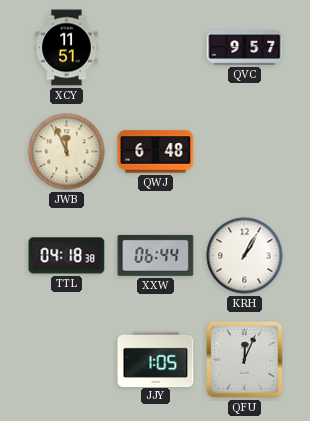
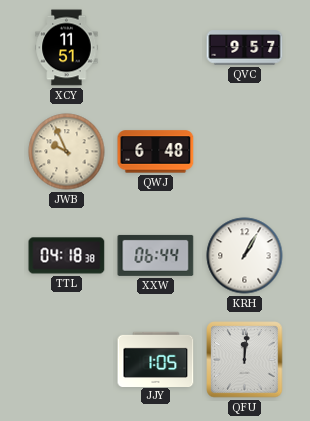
JWB: 11:56 -> 9:56 (67, 152)
QFU: 12:04 -> 12:01 (245, 360)
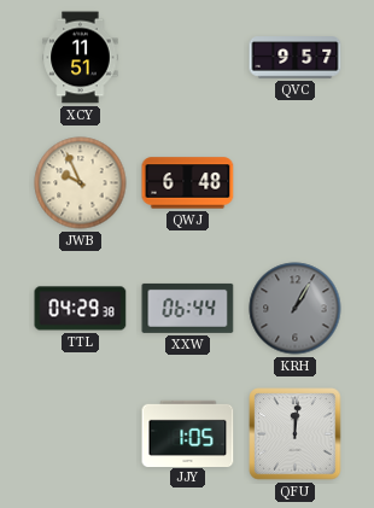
TTL: 04:18 -> 04:29 (81, 309)
KRH dial: white -> grey (296, 309)
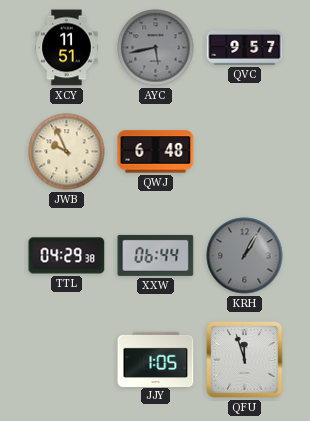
AYC: none -> 5:43 (156, 48)
QFU: 12:01 -> 11:57 (245, 360)
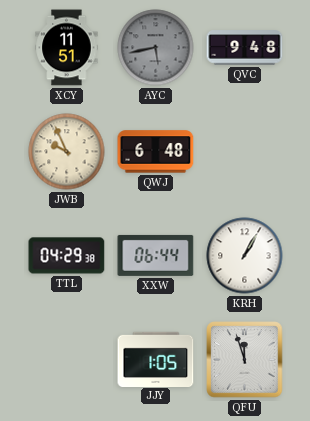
QVC: 9:57 -> 9:48 (245, 48)
KRH dial: grey -> white (245, 256)
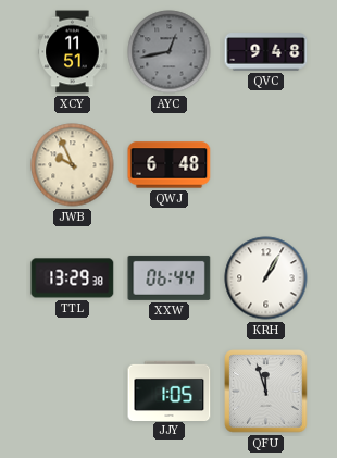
AYC: 5:43 -> 12:43 (170, 52)
TTL: 04:29 -> 13:29 (73, 278)
